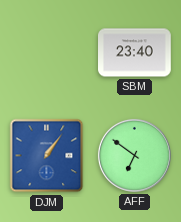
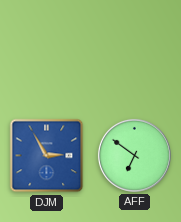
SBM: 23:40 -> none (135, 53)
DJM: 1:06 -> 2:55 (47, 156)
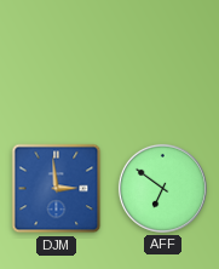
DJM: 2:55 -> 2:59 (57, 189)
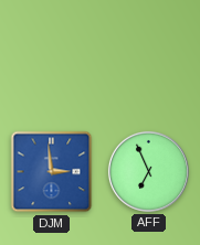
AFF: 6:51 -> 6:56 (148, 171)
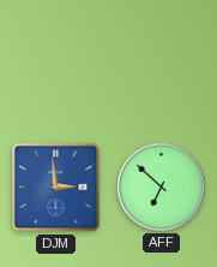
AFF: 6:56 -> 6:52 (161, 186)
